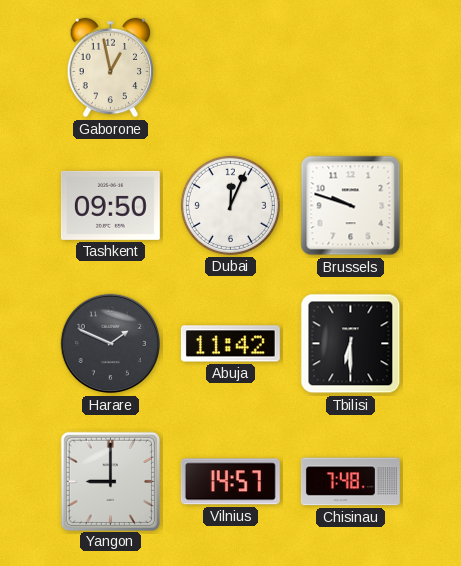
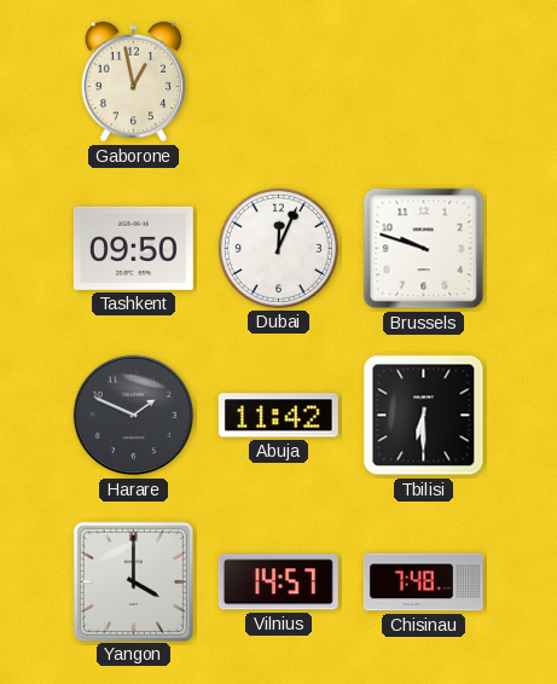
Yangon: 9:00 -> 4:00 (133, 581)
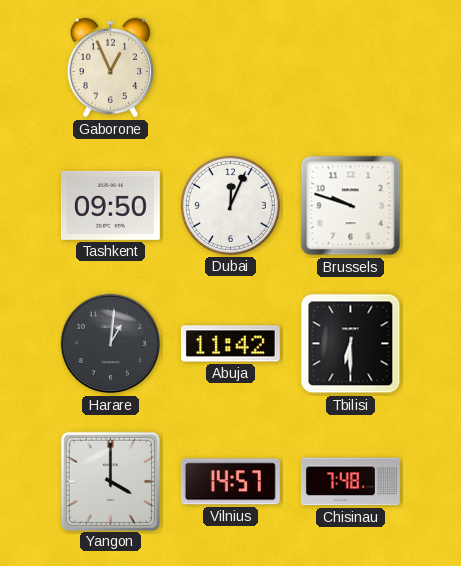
Gaborone: 12:58 -> 12:56 (111, 68)
Harare: 1:49 -> 1:01 (111, 344)
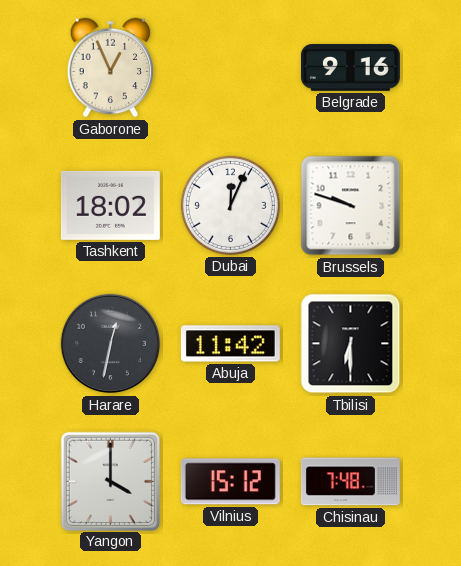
Belgrade: none -> 9:16 (350, 68)
Tashkent: 09:50 -> 18:02 (110, 205)
Harare: 1:01 -> 12:32 (111, 344)
Vilnius: 14:57 -> 15:12 (230, 482)
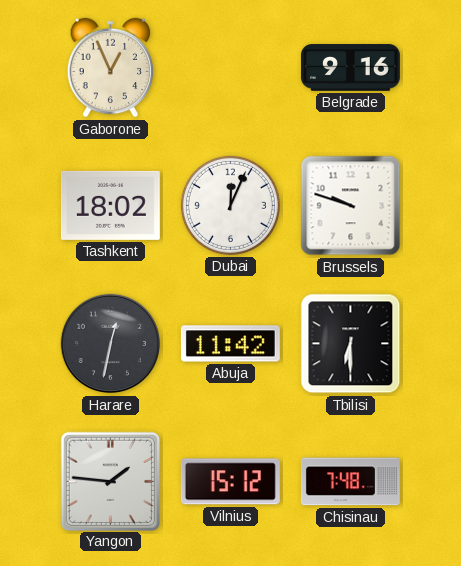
Yangon: 4:00 -> 1:46 (110, 481)
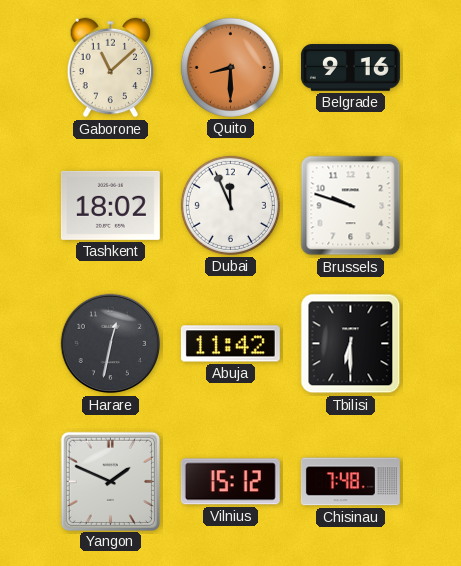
Gaborone: 12:56 -> 11:08 (111, 68)
Quito: none -> 8:30 (230, 67)
Dubai: 12:04 -> 11:56 (230, 205)
Yangon: 1:46 -> 1:49 (110, 481)
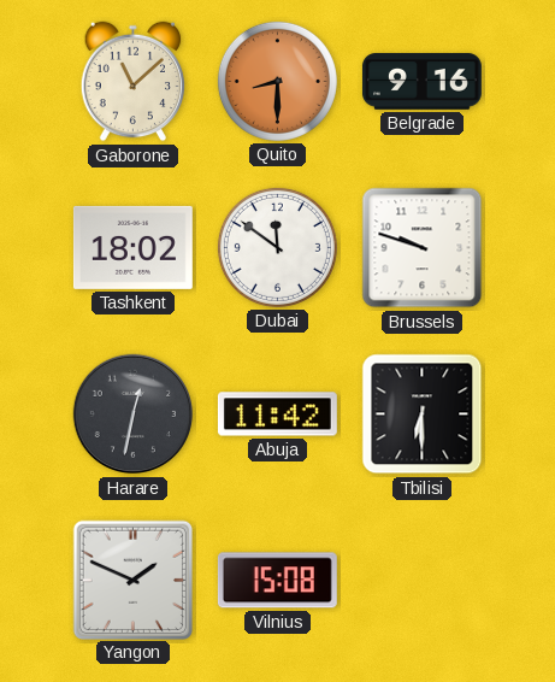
Dubai: 11:56 -> 11:51 (277, 247)
Vilnius: 15:12 -> 15:08 (277, 581)
Chisinau: 7:48 -> none (350, 482)
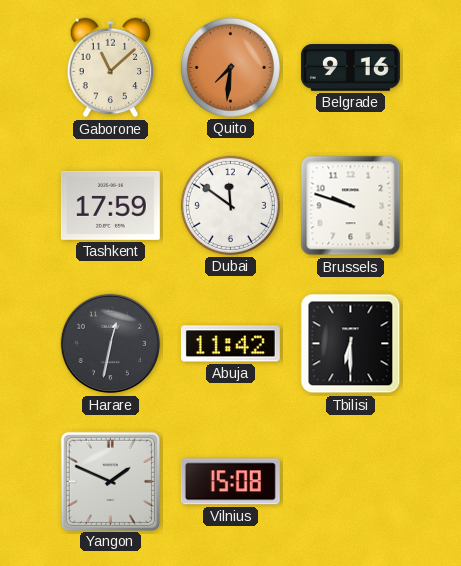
Quito: 8:30 -> 7:31 (230, 67)
Tashkent: 18:02 -> 17:59 (110, 205)
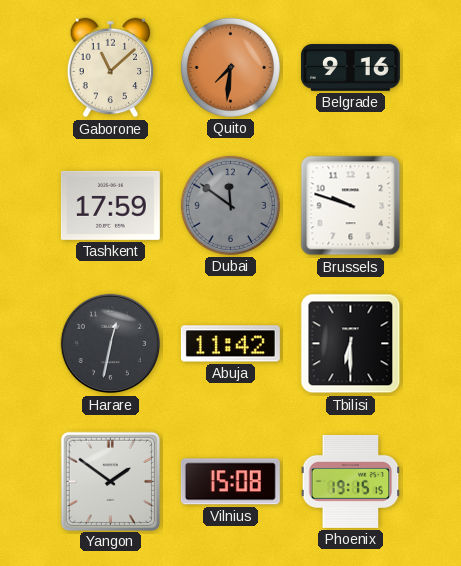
Dubai dial: white -> grey (230, 205)
Yangon: 1:49 -> 1:51 (110, 481)
Phoenix: none -> 19:15 (351, 481)
